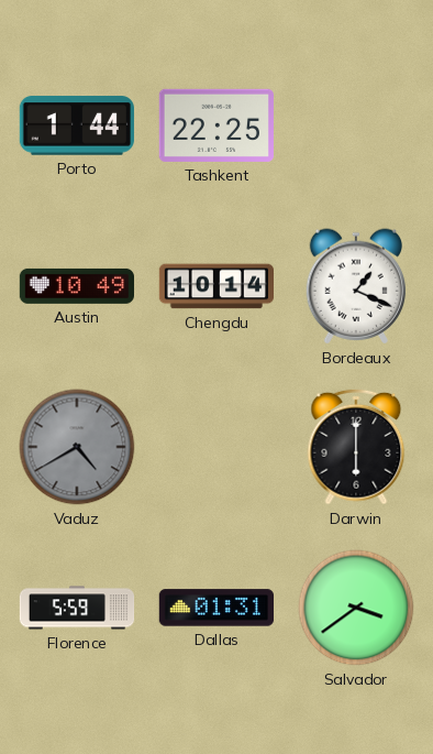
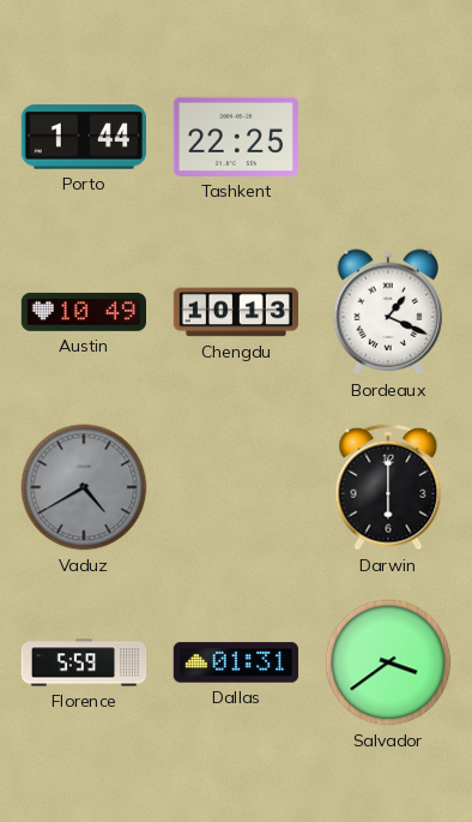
Chengdu: 10:14 -> 10:13 (235, 312)
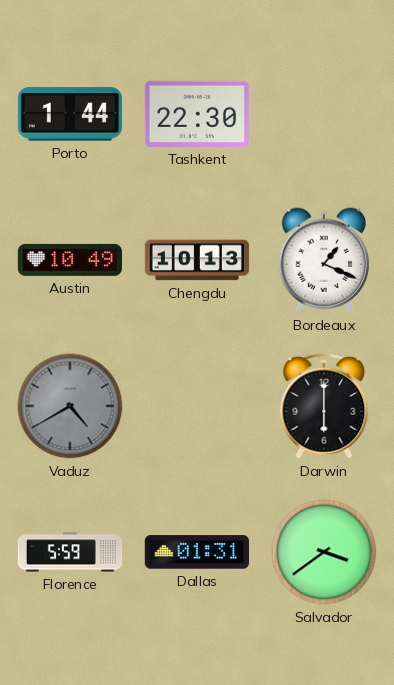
Tashkent: 22:25 -> 22:30 (197, 114)
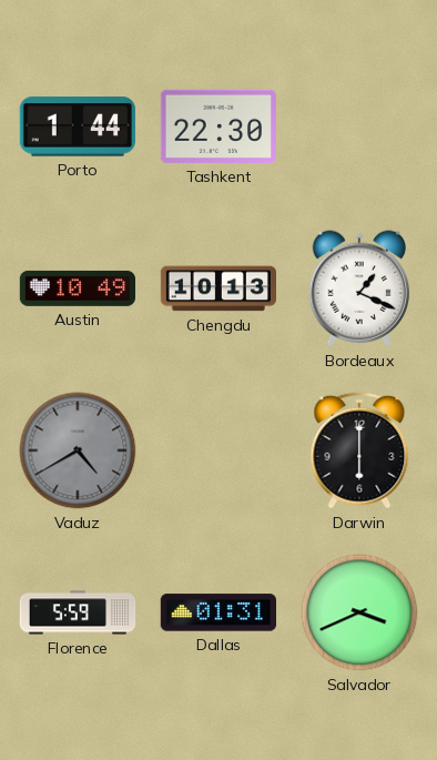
Salvador: 3:39 -> 3:41 (359, 612)
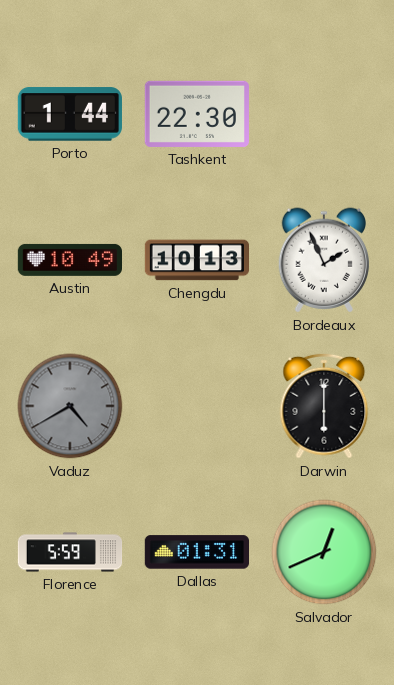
Bordeaux: 1:19 -> 1:56 (323, 260)
Salvador: 3:41 -> 12:41 (324, 552)
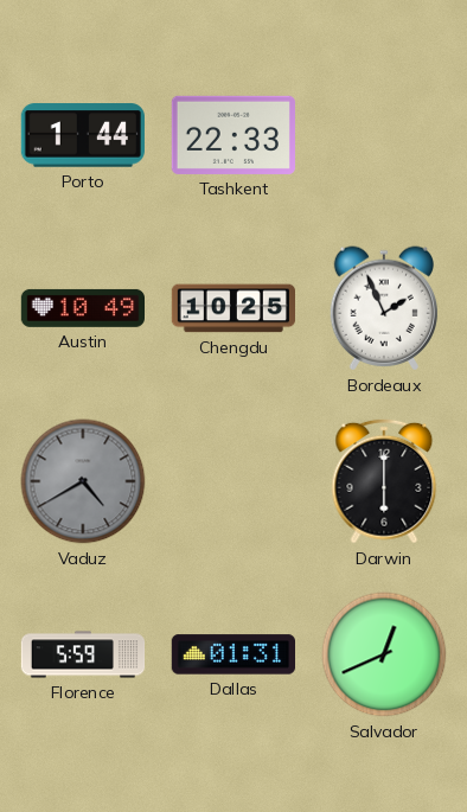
Tashkent: 22:30 -> 22:33 (233, 135)
Chengdu: 10:13 -> 10:25 (232, 308)
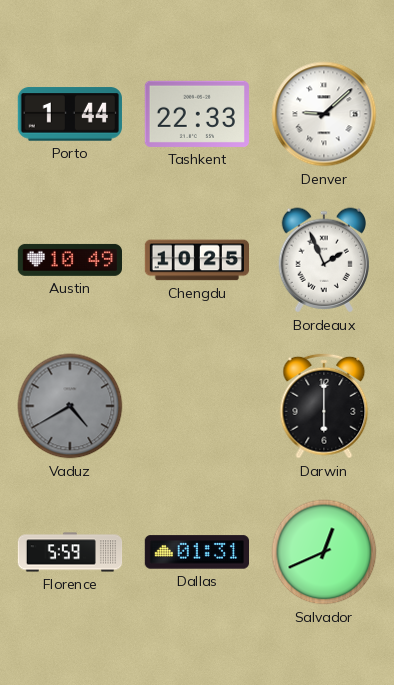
Denver: none -> 9:08 (324, 114)
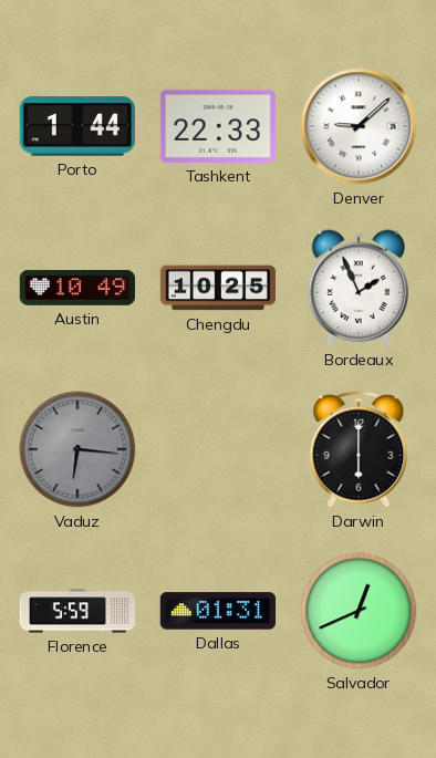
Vaduz: 4:40 -> 6:16 (77, 449)
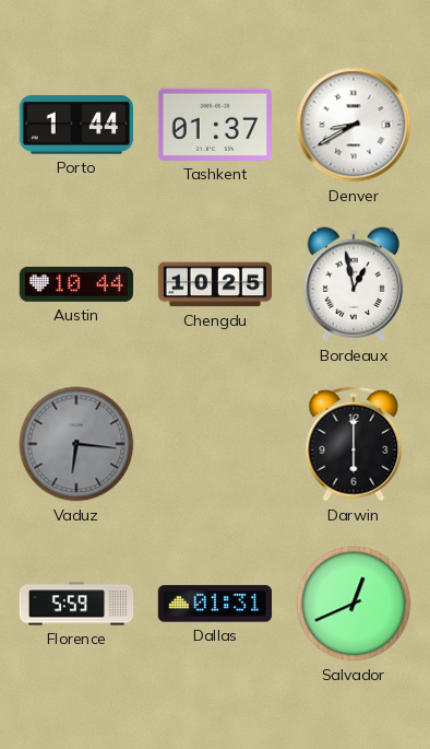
Tashkent: 22:33 -> 01:37 (215, 125)
Denver: 9:08 -> 8:40 (354, 125)
Austin: 10:49 -> 10:44 (75, 284)
Bordeaux: 1:56 -> 12:58 (353, 284)
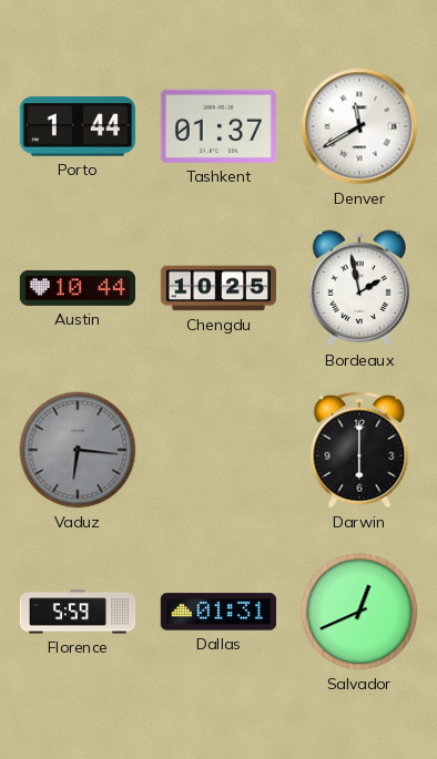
Denver: 8:40 -> 11:40 (359, 126)
Bordeaux: 12:58 -> 1:58 (358, 288)
